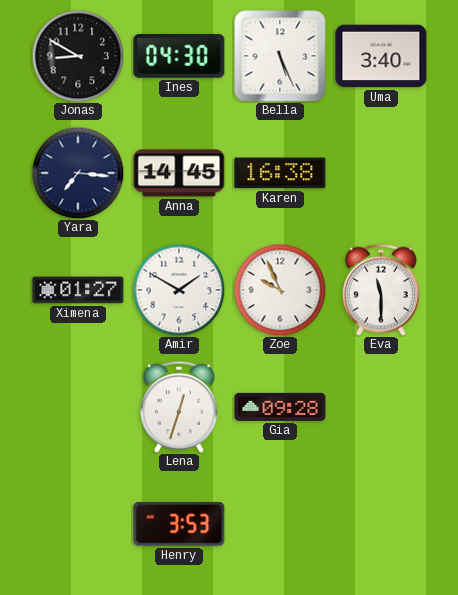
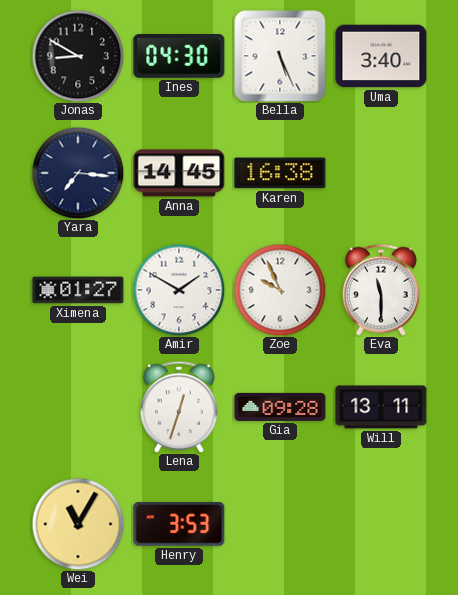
Will: none -> 13:11 (381, 407)
Wei: none -> 11:05 (78, 524)
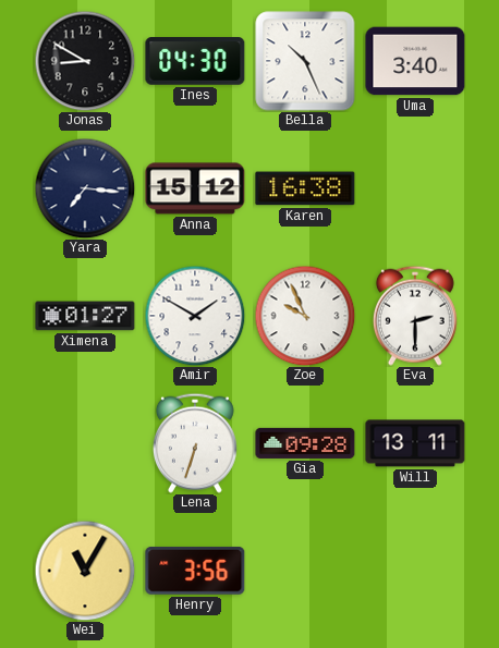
Bella: 5:26 -> 10:26 (305, 61)
Anna: 14:45 -> 15:12 (195, 188)
Eva: 11:30 -> 2:30 (415, 316)
Lena: 12:33 -> 6:33 (195, 443)
Henry: 3:53 -> 3:56 (195, 571)
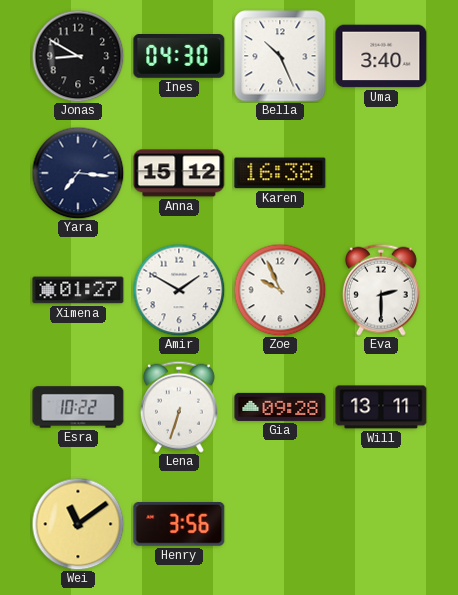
Esra: none -> 10:22 (78, 407)
Wei: 11:05 -> 11:09 (78, 524)
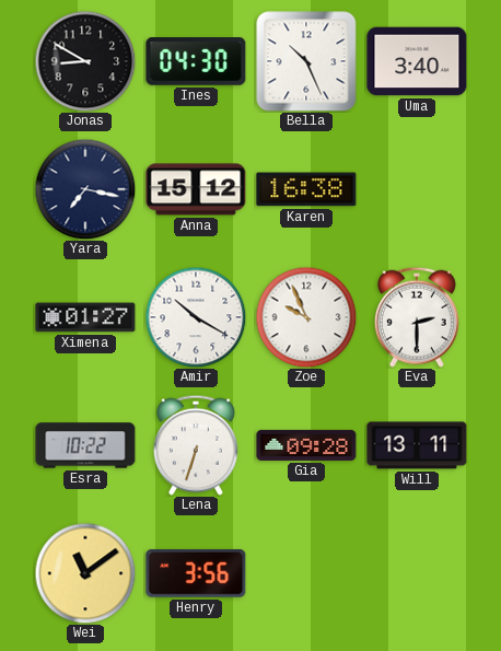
Yara: 7:16 -> 7:17 (85, 189)
Amir: 1:50 -> 10:20 (196, 317)
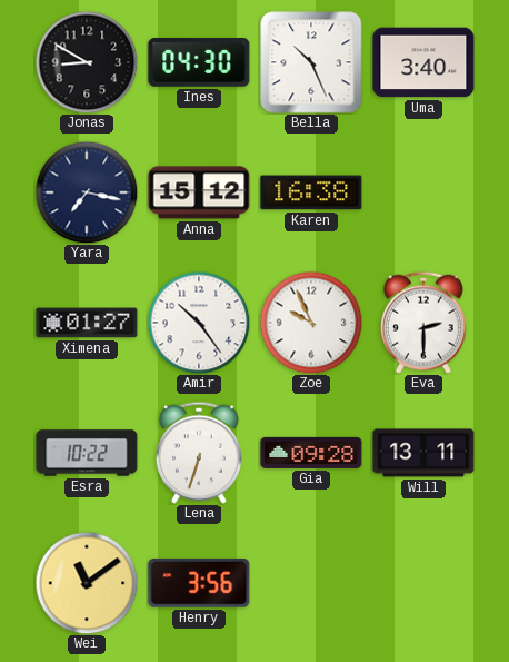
Amir: 10:20 -> 10:24 (199, 323)
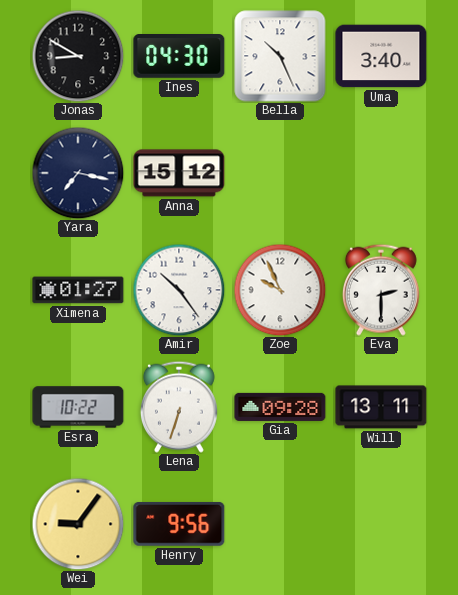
Karen: 16:38 -> none (311, 192)
Wei: 11:09 -> 9:06 (78, 524)
Henry: 3:56 -> 9:56 (179, 524)
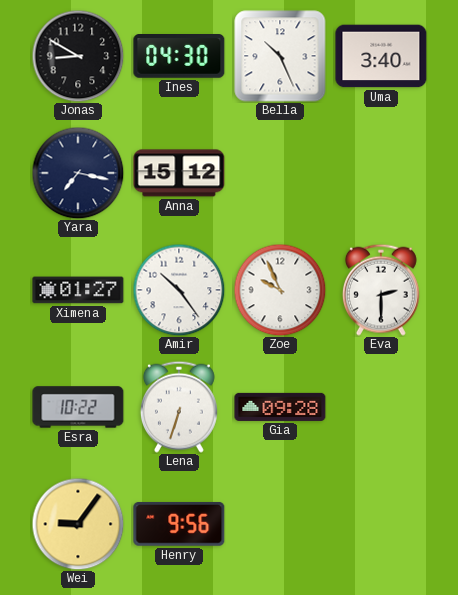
Will: 13:11 -> none (381, 407)
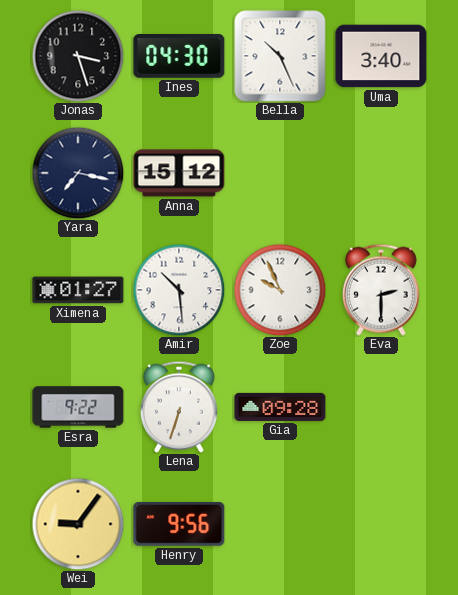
Jonas: 8:50 -> 3:27 (78, 56)
Amir: 10:24 -> 10:29 (179, 290)
Esra: 10:22 -> 9:22 (78, 407)
